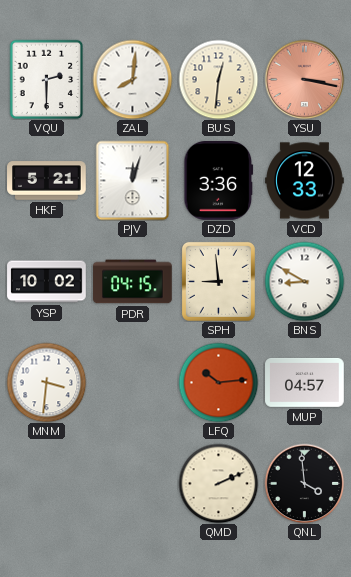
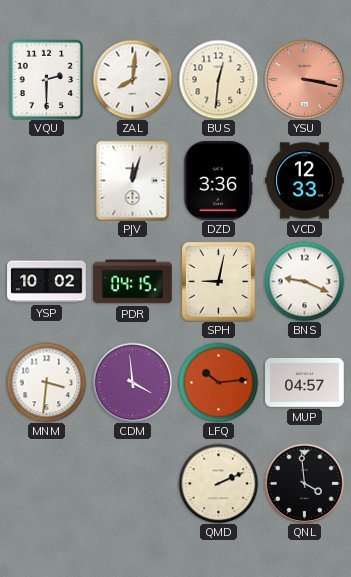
HKF: 5:21 -> none (47, 181)
SPH: 8:59 -> 9:02 (218, 281)
BNS: 8:50 -> 9:19 (304, 281)
CDM: none -> 3:59 (132, 382)
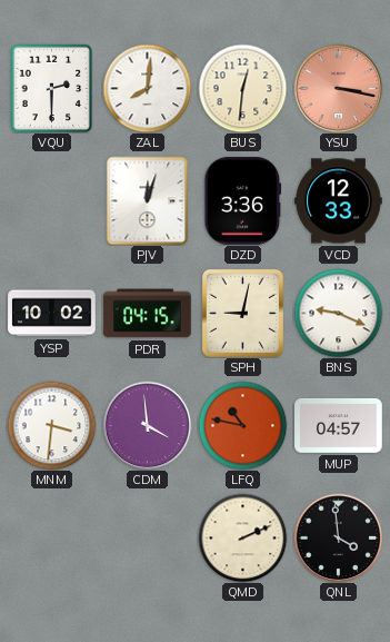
LFQ: 10:14 -> 10:47 (242, 425)
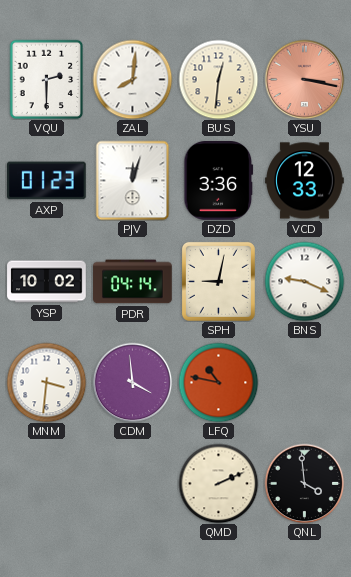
AXP: none -> 01:23 (47, 181)
PDR: 04:15 -> 04:14 (133, 282)
MUP: 04:57 -> none (339, 425)
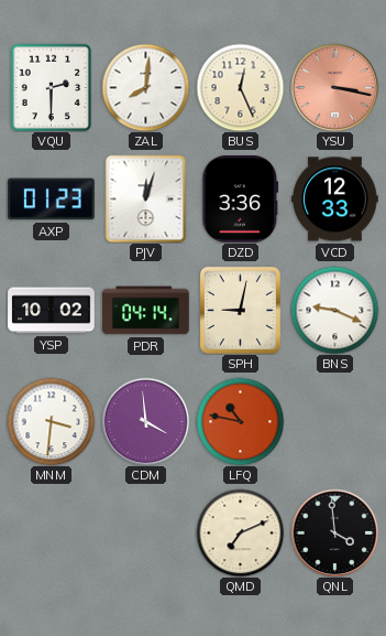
BUS: 12:31 -> 12:26 (240, 87)
QMD: 2:11 -> 7:11 (240, 532)
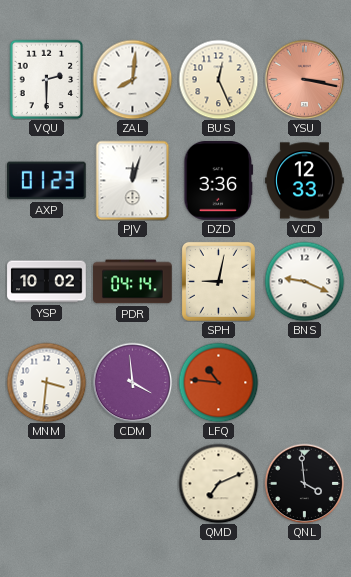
LFQ: 10:47 -> 10:46 (218, 382)
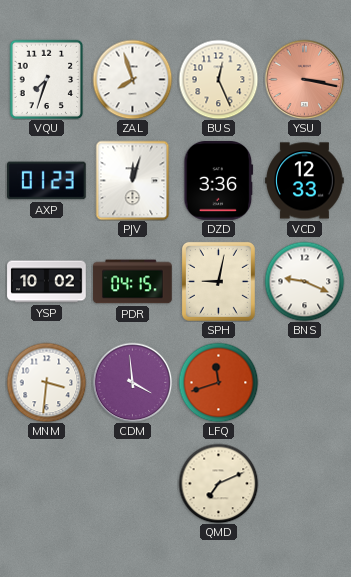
VQU: 2:30 -> 7:33 (47, 79)
ZAL: 8:01 -> 7:57 (132, 79)
PDR: 04:14 -> 04:15 (133, 282)
LFQ: 10:46 -> 11:42 (218, 382)
QNL: 3:59 -> none (304, 483)
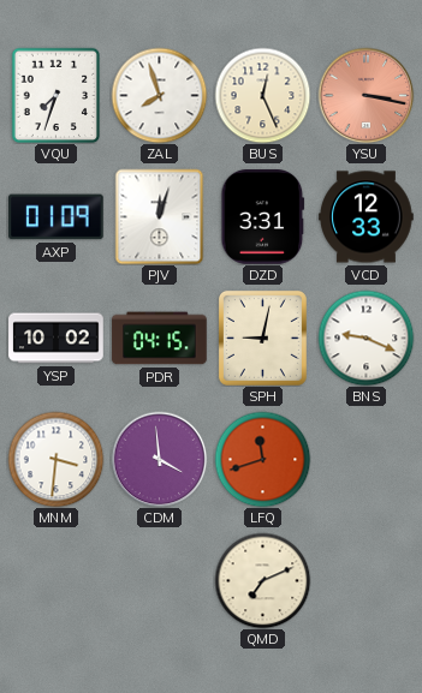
AXP: 01:23 -> 01:09 (57, 217)
DZD: 3:36 -> 3:31 (263, 217)
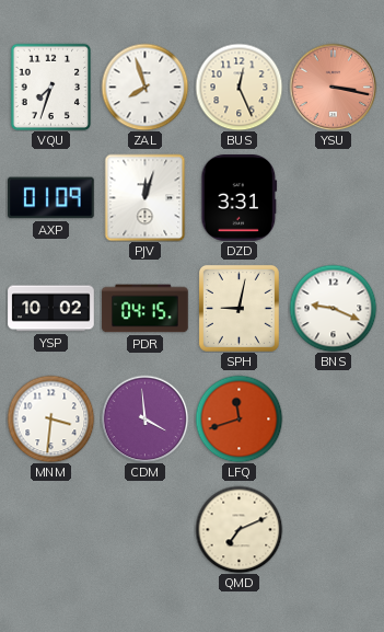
VCD: 12:33 -> none (367, 217)
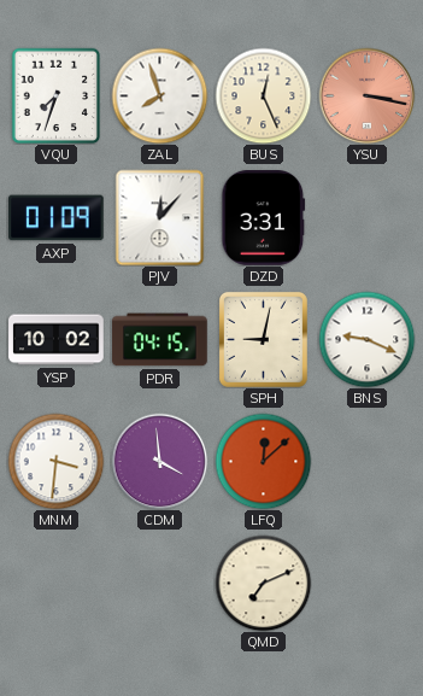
PJV: 12:03 -> 12:07 (160, 217)
LFQ: 11:42 -> 12:08 (263, 461)
